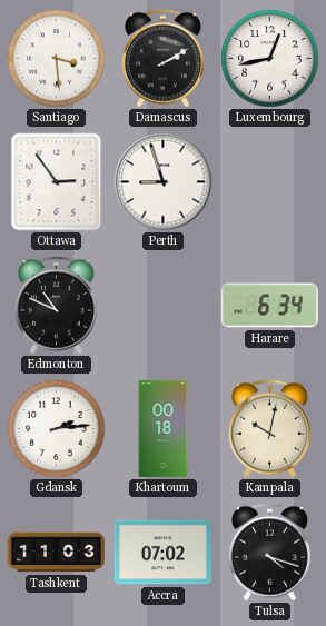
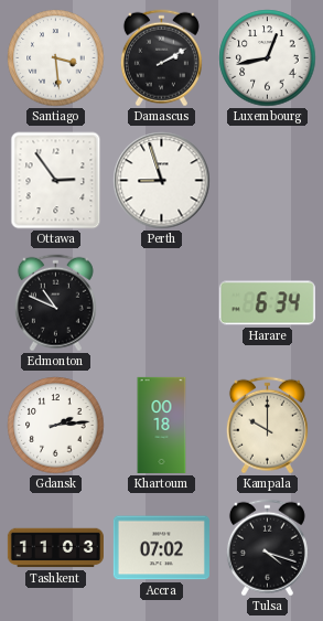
Kampala: 10:02 -> 10:00 (267, 426)
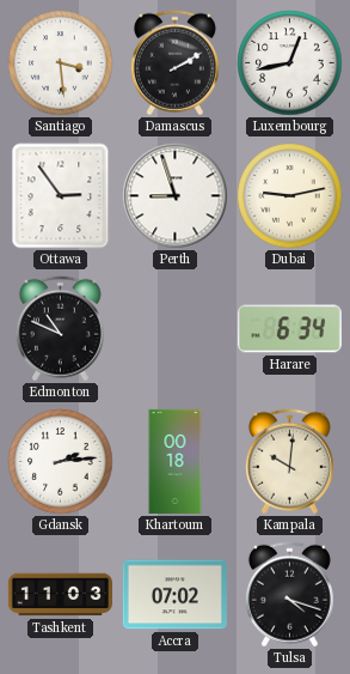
Dubai: none -> 9:13 (290, 196)
Kampala: 10:00 -> 10:01 (289, 462)
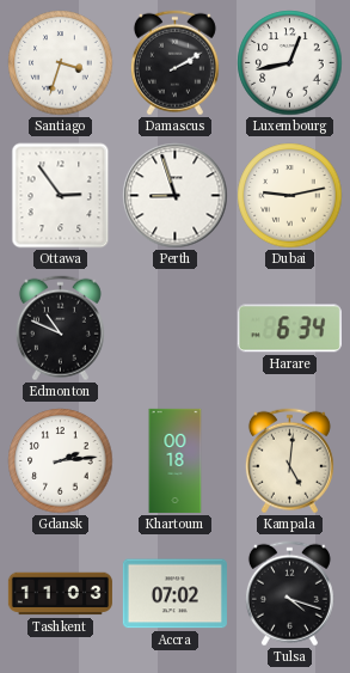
Santiago: 3:29 -> 3:33 (61, 63)
Kampala: 10:01 -> 5:01 (289, 461)
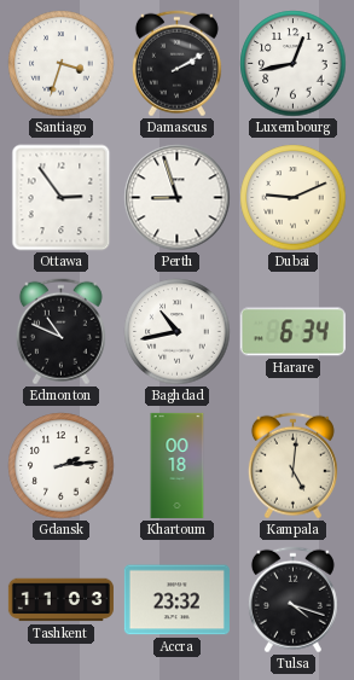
Dubai: 9:13 -> 9:11 (294, 198)
Baghdad: none -> 10:43 (178, 332)
Accra: 07:02 -> 23:32 (176, 600)
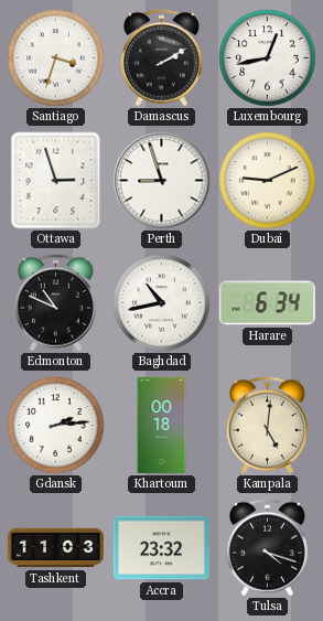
Ottawa: 2:54 -> 2:57 (56, 181)
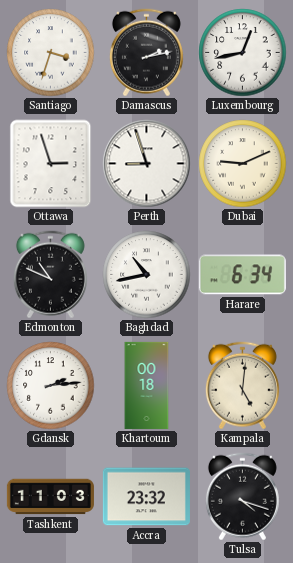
Damascus: 2:10 -> 2:13 (146, 53)
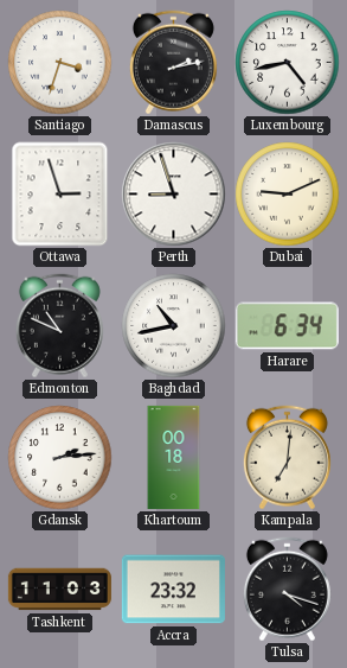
Luxembourg: 12:43 -> 4:43 (288, 63)
Kampala: 5:01 -> 7:01 (287, 458)
